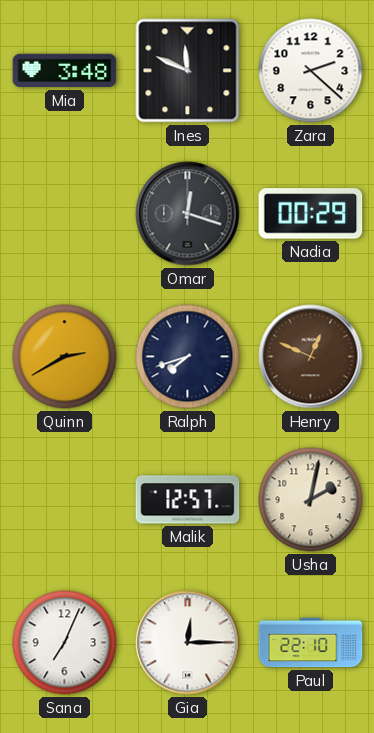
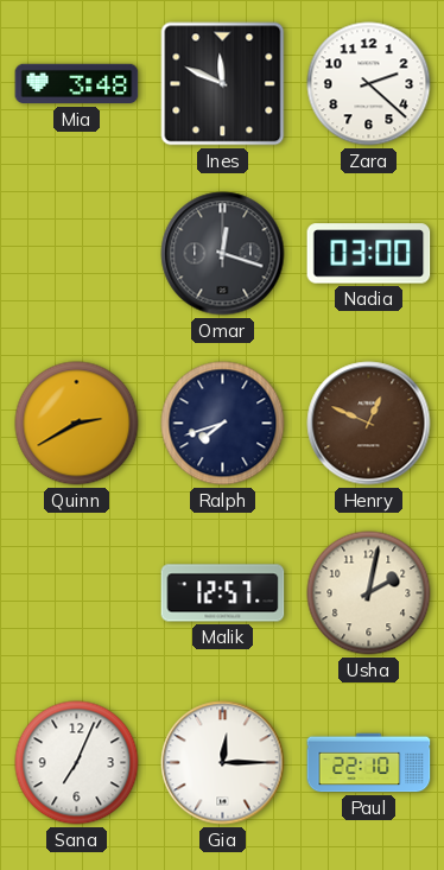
Nadia: 00:29 -> 03:00 (369, 254)
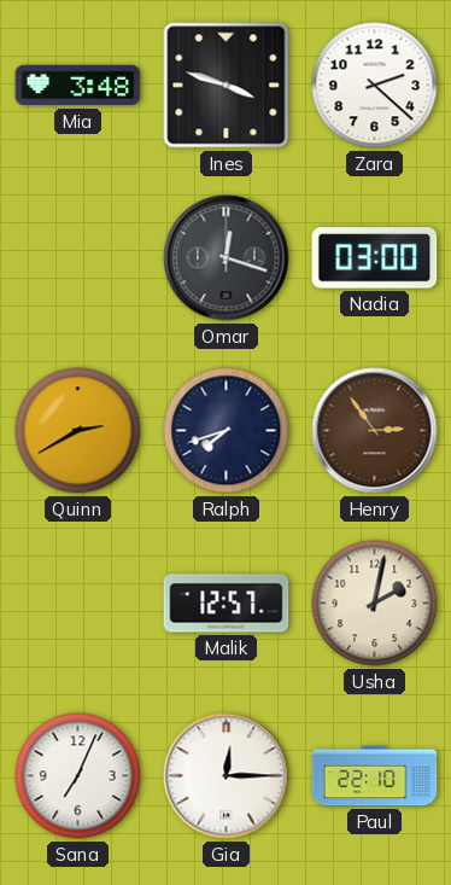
Ines: 11:49 -> 3:48 (227, 86)
Henry: 12:49 -> 2:54 (375, 431)
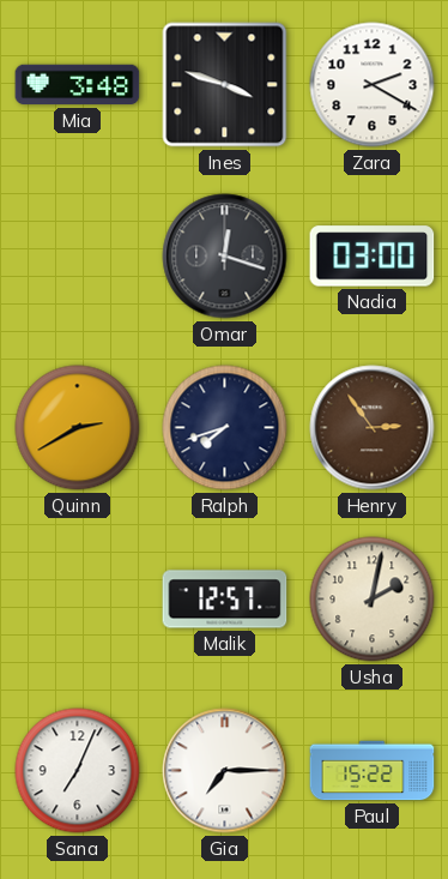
Zara: 2:22 -> 2:20 (373, 85)
Gia: 12:15 -> 7:15 (225, 771)
Paul: 22:10 -> 15:22 (373, 771)
